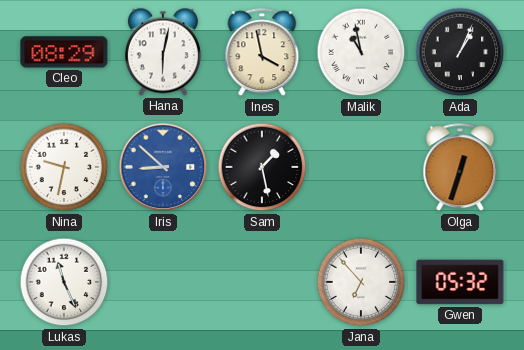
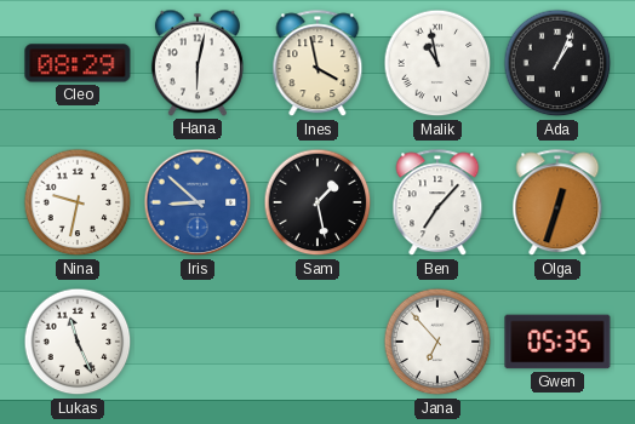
Ben: none -> 7:07 (437, 204)
Gwen: 05:32 -> 05:35 (557, 342)
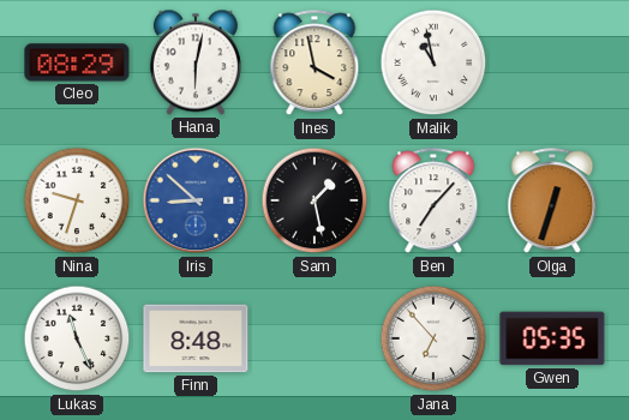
Ada: 1:04 -> none (557, 63)
Nina: 9:32 -> 9:33 (77, 200)
Finn: none -> 8:48 (196, 338)
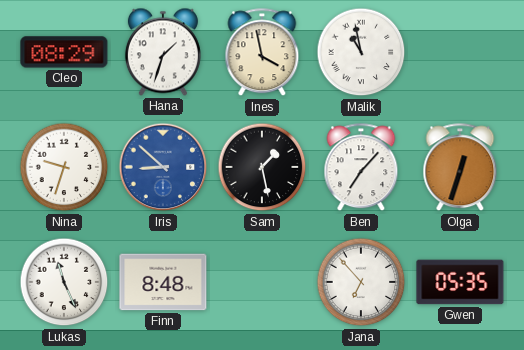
Hana: 6:02 -> 1:33 (163, 52)
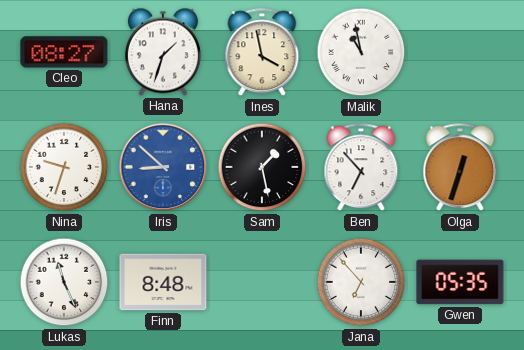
Cleo: 08:29 -> 08:27 (64, 52)
Ben: 7:07 -> 6:53 (361, 168)
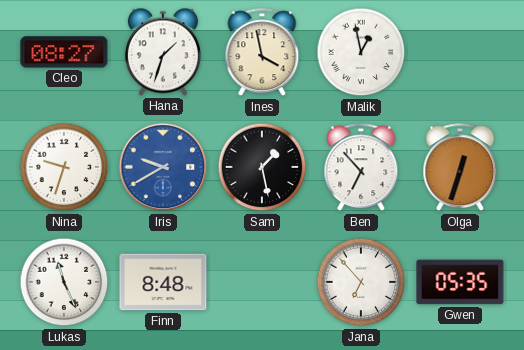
Malik: 10:58 -> 12:58 (361, 52)
Iris: 8:52 -> 9:40 (163, 167)
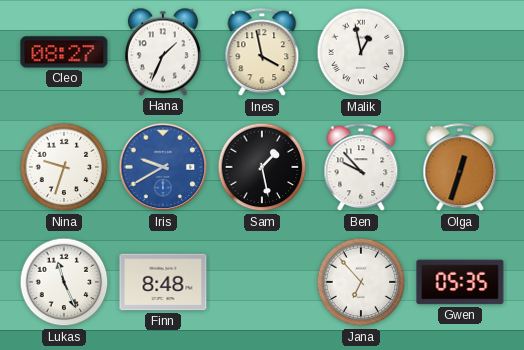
Hana: 1:33 -> 1:34 (163, 52)
Ben: 6:53 -> 9:53 (361, 168)
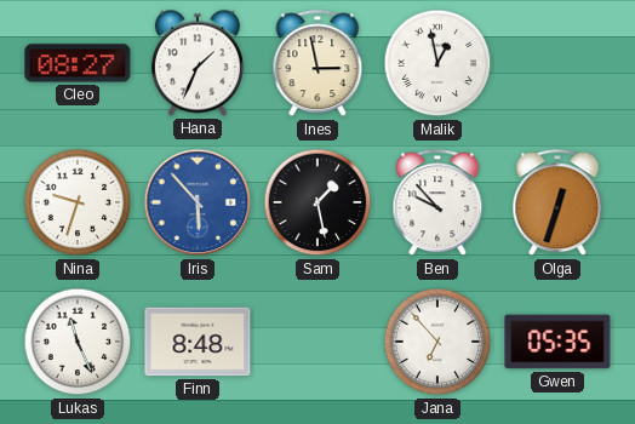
Ines: 3:58 -> 2:58 (317, 64)
Iris: 9:40 -> 5:53 (198, 202)
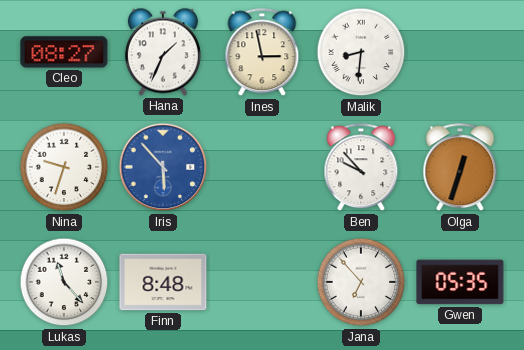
Malik: 12:58 -> 8:31 (361, 52)
Sam: 1:28 -> none (317, 202)
Lukas: 11:26 -> 11:23 (64, 282)
